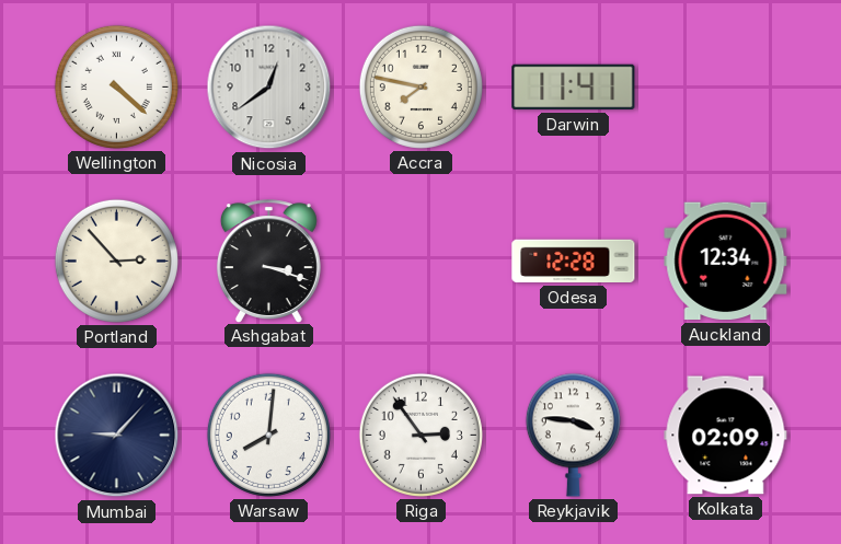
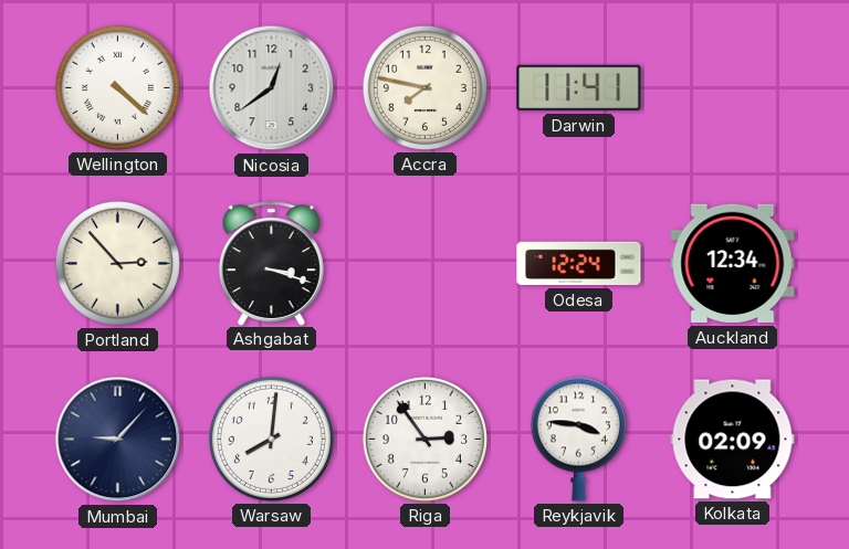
Odesa: 12:28 -> 12:24 (579, 264)
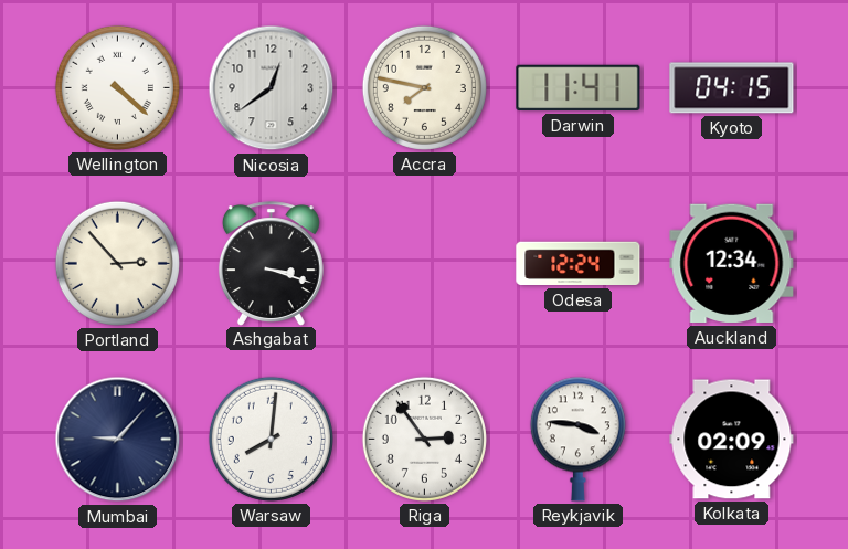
Kyoto: none -> 04:15 (732, 88)
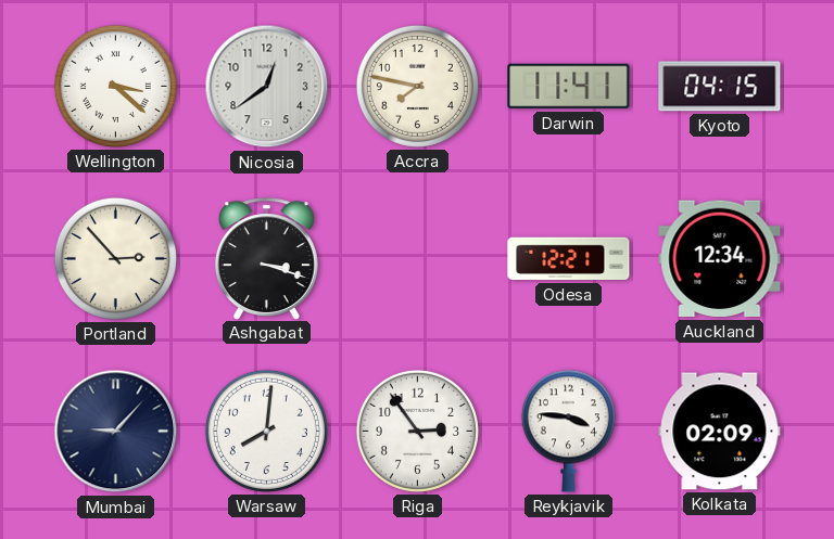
Wellington: 4:22 -> 3:22 (115, 86)
Odesa: 12:24 -> 12:21 (569, 259)
